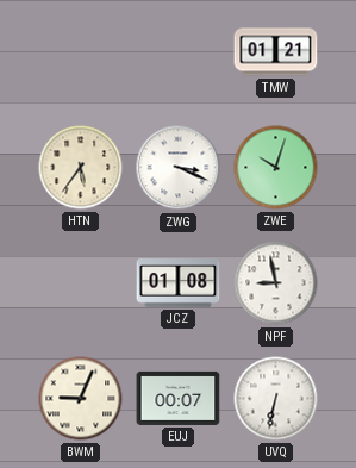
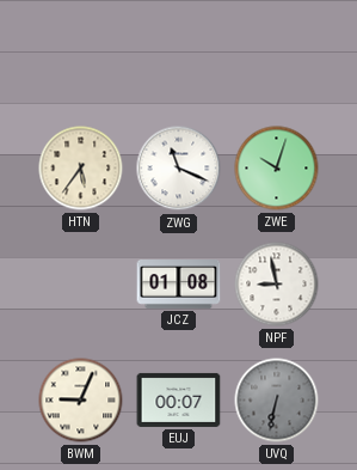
TMW: 01:21 -> none (276, 52)
ZWG: 3:19 -> 11:19 (179, 169)
UVQ dial: white -> grey (277, 401)
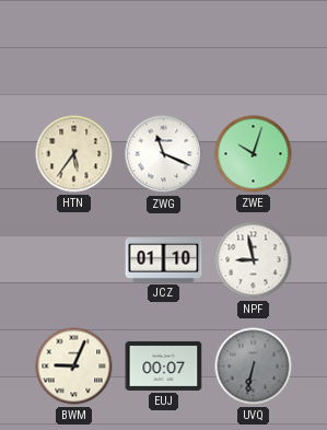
JCZ: 01:08 -> 01:10 (164, 260)
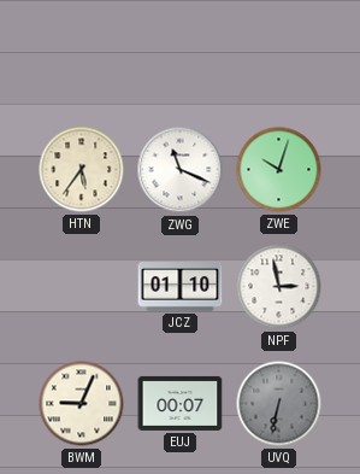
NPF: 8:58 -> 2:58 (279, 287)
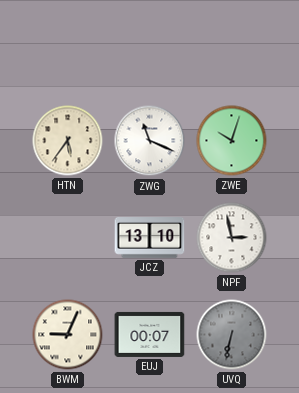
JCZ: 01:10 -> 13:10 (150, 238)
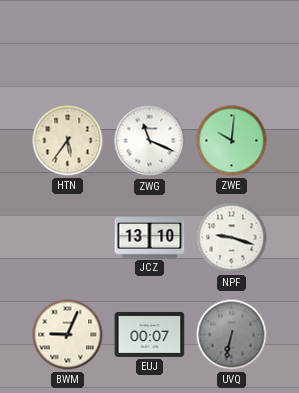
ZWE: 10:03 -> 10:01 (232, 141)
NPF: 2:58 -> 9:18 (232, 238)
